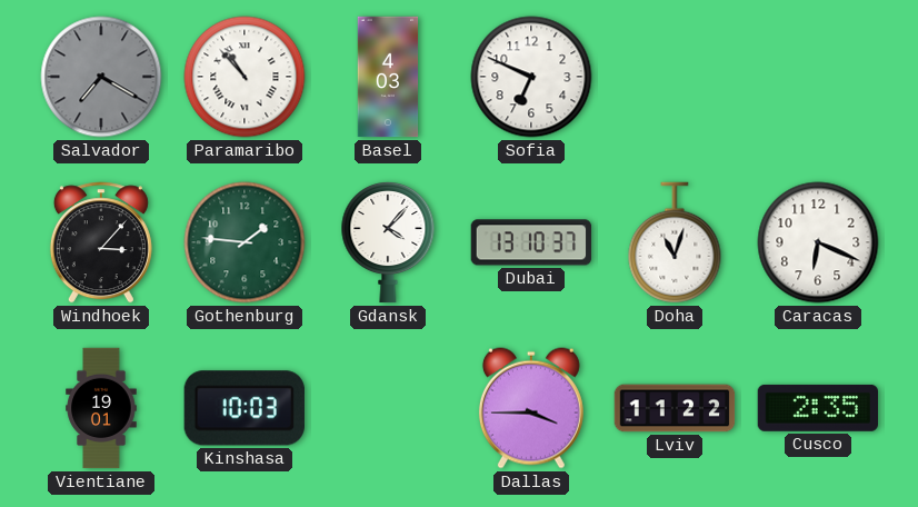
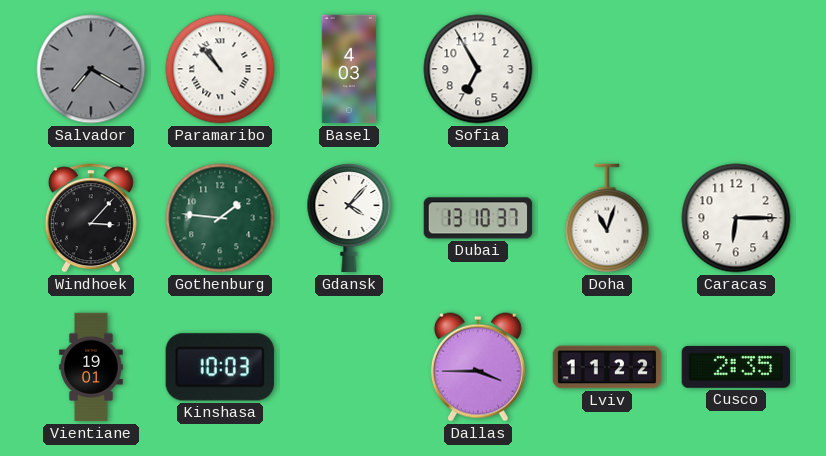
Sofia: 6:49 -> 6:55 (478, 69)
Caracas: 6:19 -> 6:15 (736, 218)
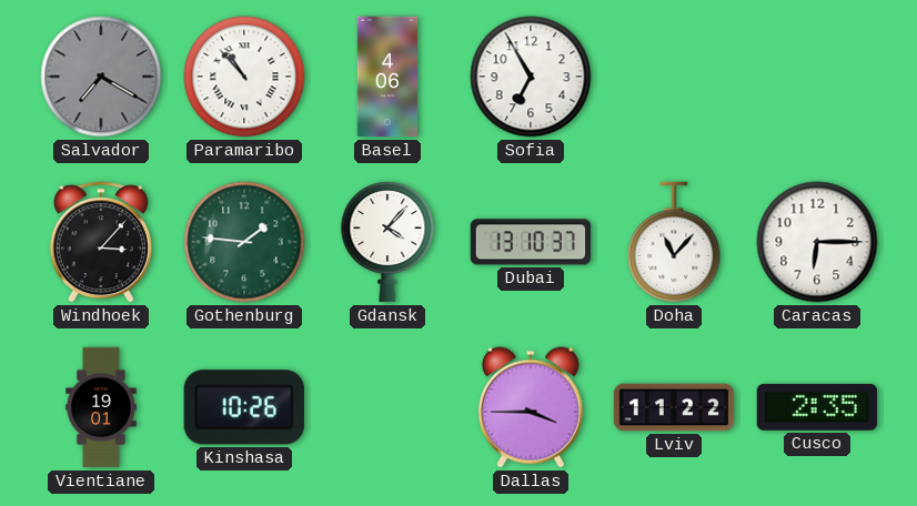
Basel: 4:03 -> 4:06 (387, 77)
Doha: 11:03 -> 11:07 (674, 242)
Kinshasa: 10:03 -> 10:26 (244, 407)
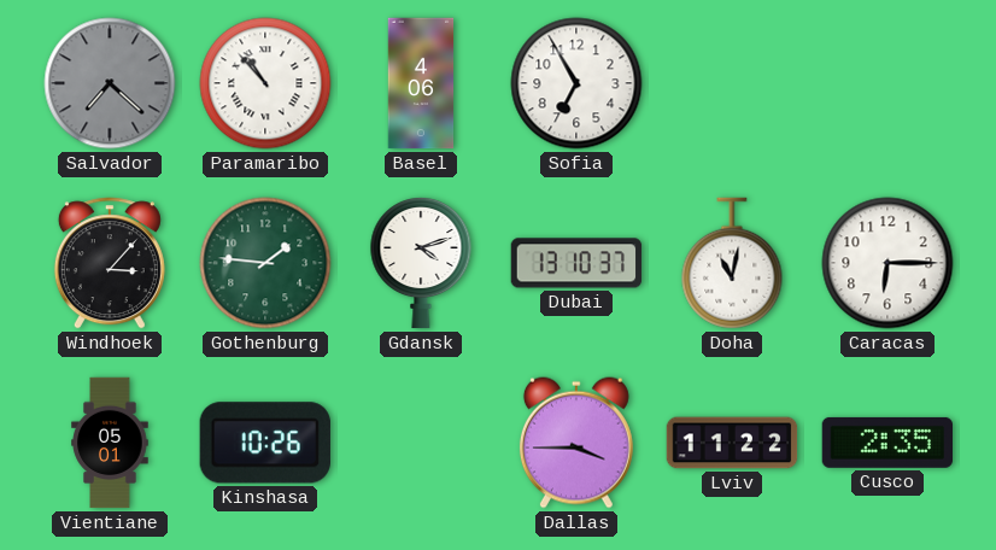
Salvador: 7:20 -> 7:22 (110, 83)
Gdansk: 4:07 -> 4:12 (421, 264)
Doha: 11:07 -> 11:02 (732, 263)
Vientiane: 19:01 -> 05:01 (110, 443)
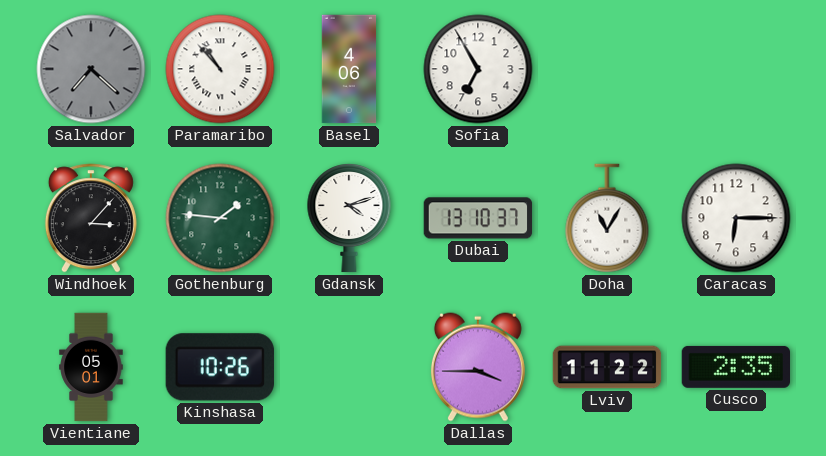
Doha: 11:02 -> 11:05 (607, 218)
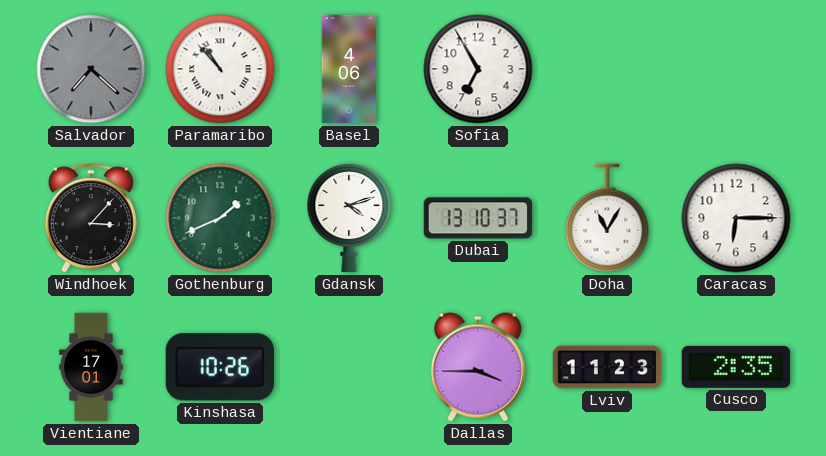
Gothenburg: 1:46 -> 1:41 (220, 218)
Vientiane: 05:01 -> 17:01 (91, 367)
Lviv: 11:22 -> 11:23 (607, 367)
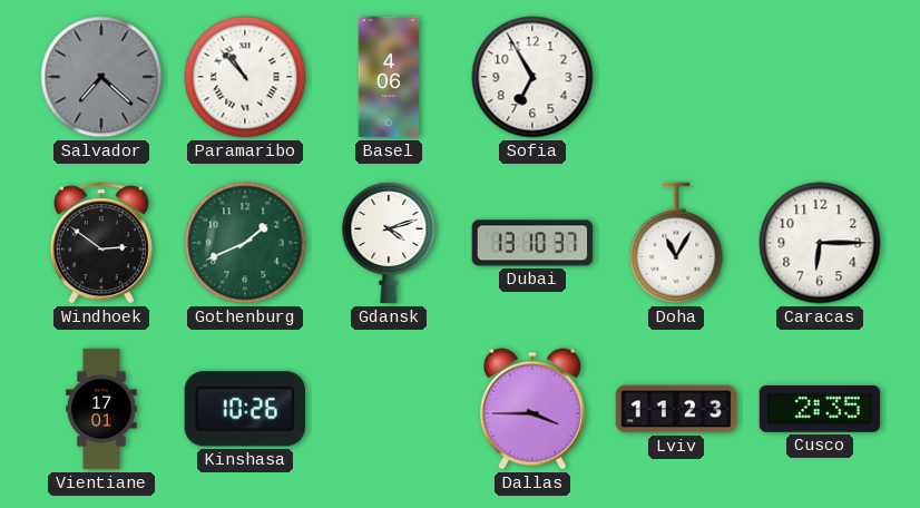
Windhoek: 3:07 -> 2:51 (101, 243)
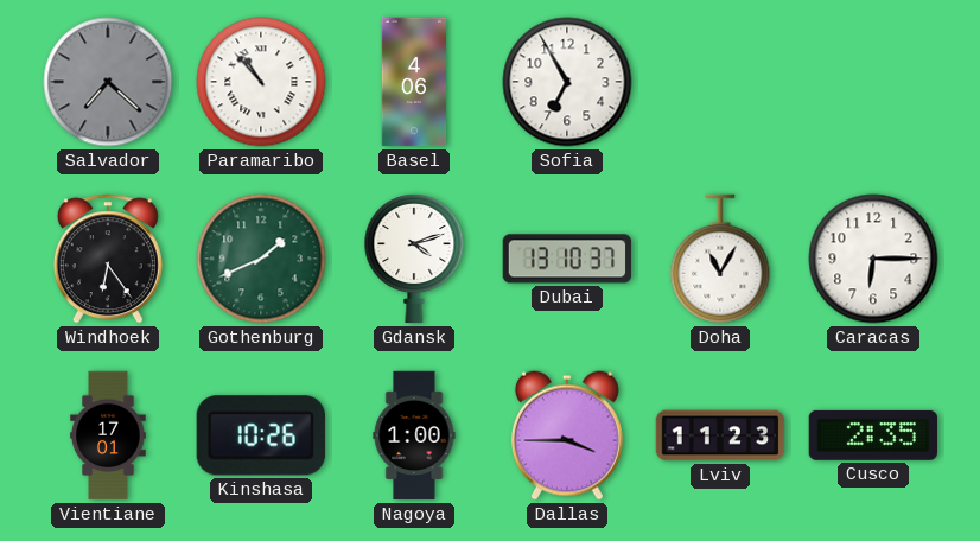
Windhoek: 2:51 -> 6:24 (108, 259)
Nagoya: none -> 1:00 (414, 435)
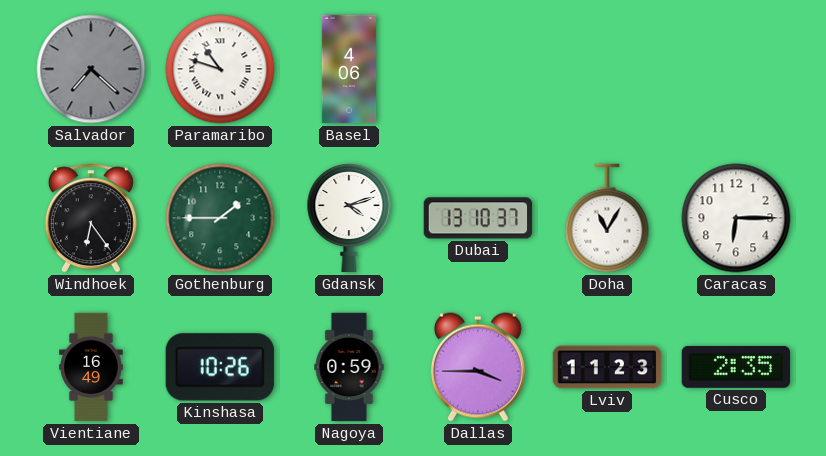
Paramaribo: 10:53 -> 10:48 (220, 69)
Sofia: 6:55 -> none (567, 82)
Gothenburg: 1:41 -> 1:45 (220, 218)
Vientiane: 17:01 -> 16:49 (91, 367)
Nagoya: 1:00 -> 0:59 (349, 367)
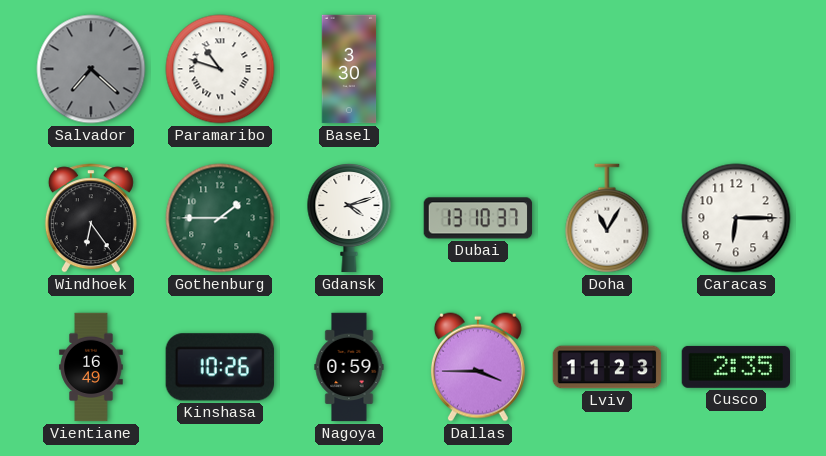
Basel: 4:06 -> 3:30 (349, 69)
